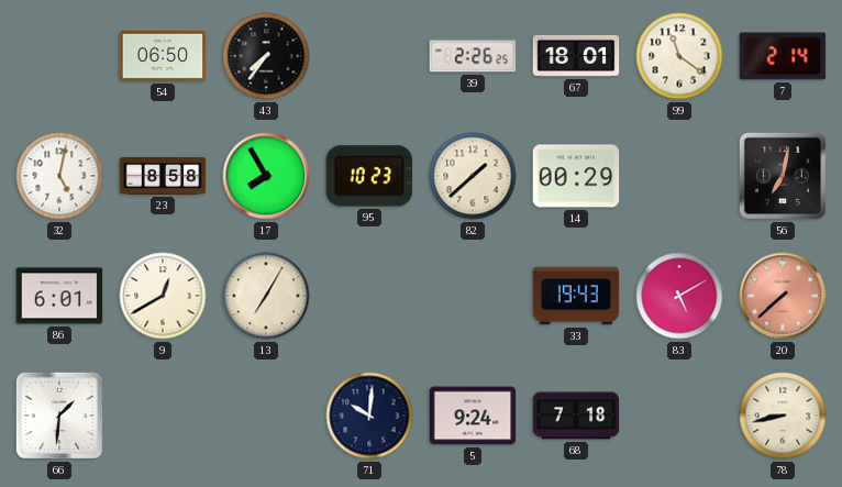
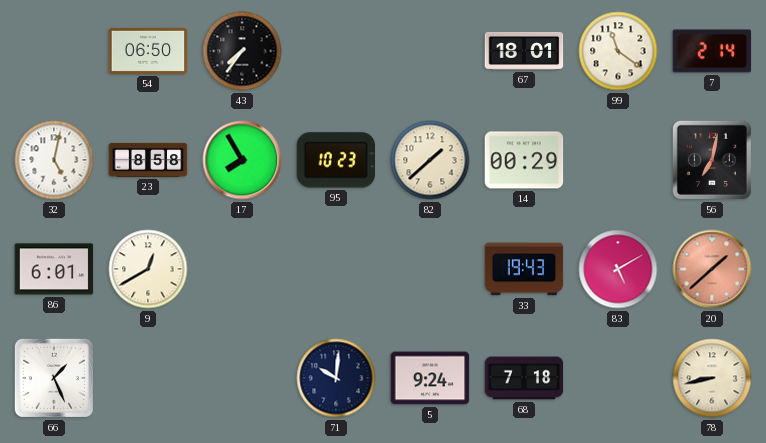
39: 2:26 -> none (473, 56)
13: 7:05 -> none (266, 296)
20: 7:38 -> 1:38 (712, 269)
66: 1:31 -> 1:26 (54, 378)
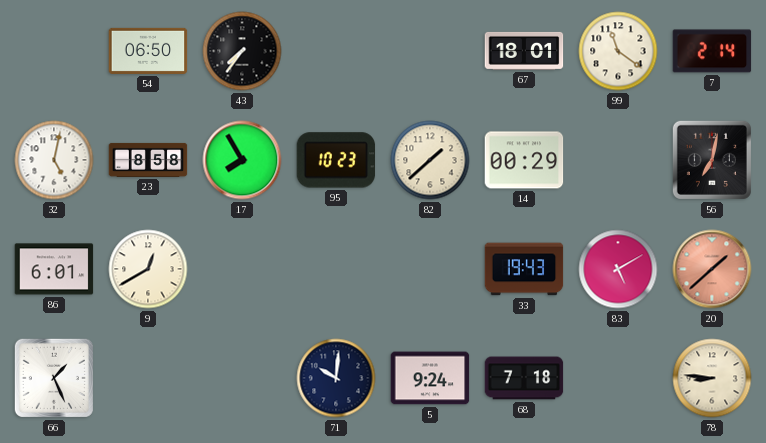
78: 8:43 -> 8:46 (712, 378)
